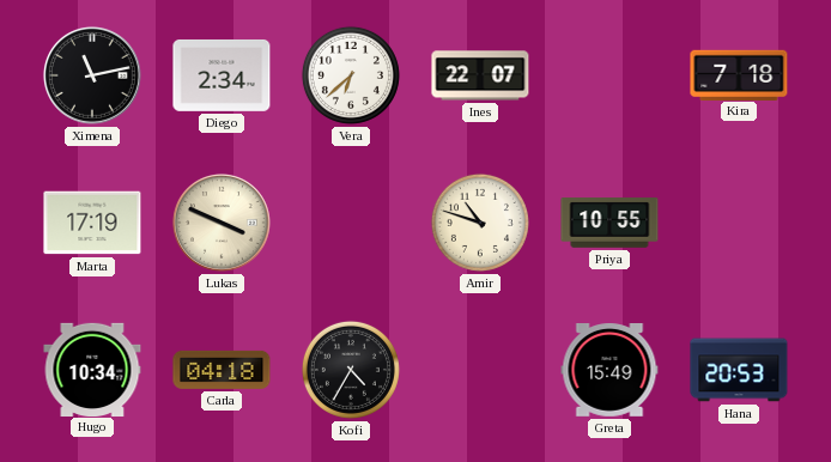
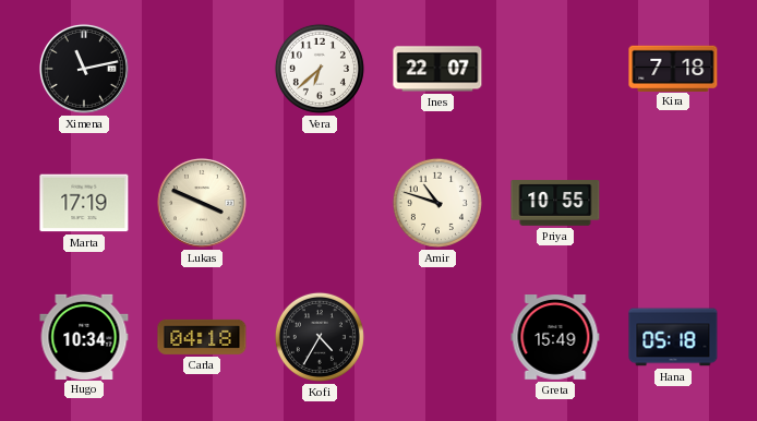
Diego: 2:34 -> none (222, 75)
Hana: 20:53 -> 05:18 (673, 337)
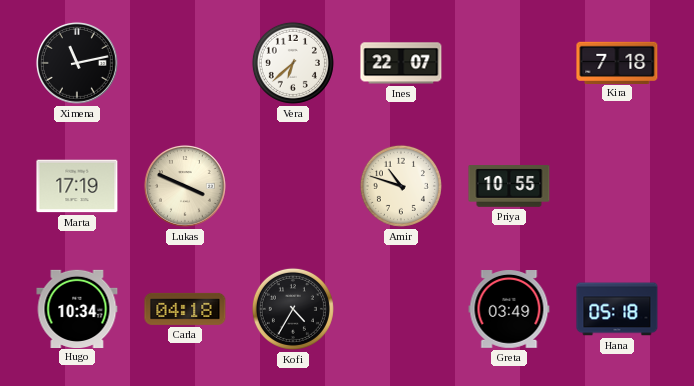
Greta: 15:49 -> 03:49 (509, 310)
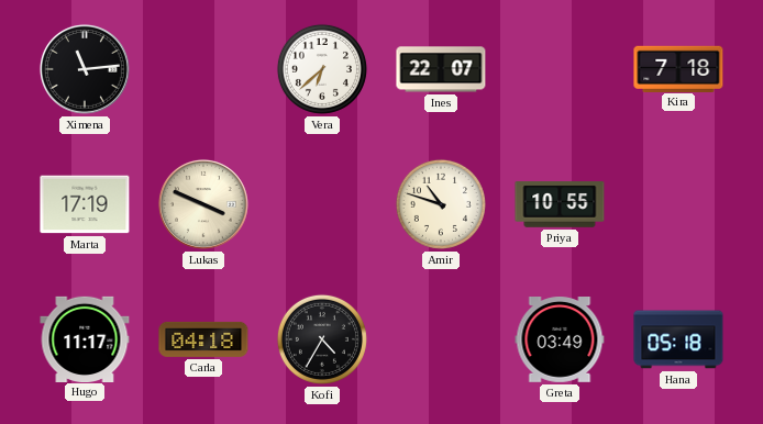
Ximena: 11:13 -> 11:14 (85, 69)
Hugo: 10:34 -> 11:17 (85, 338)
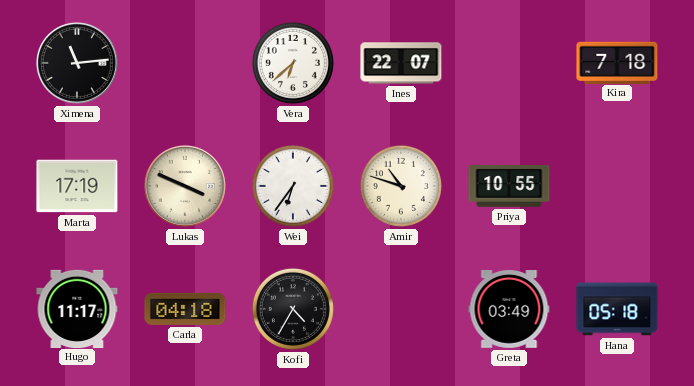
Wei: none -> 6:36 (293, 186)
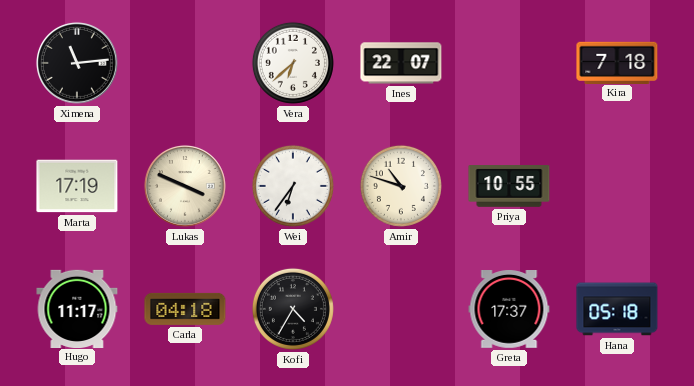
Greta: 03:49 -> 17:37 (509, 310)
